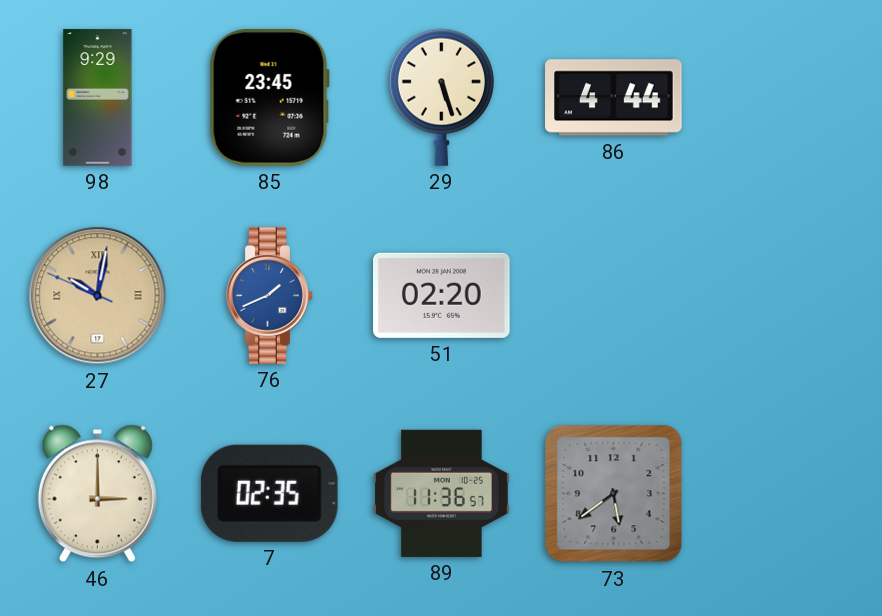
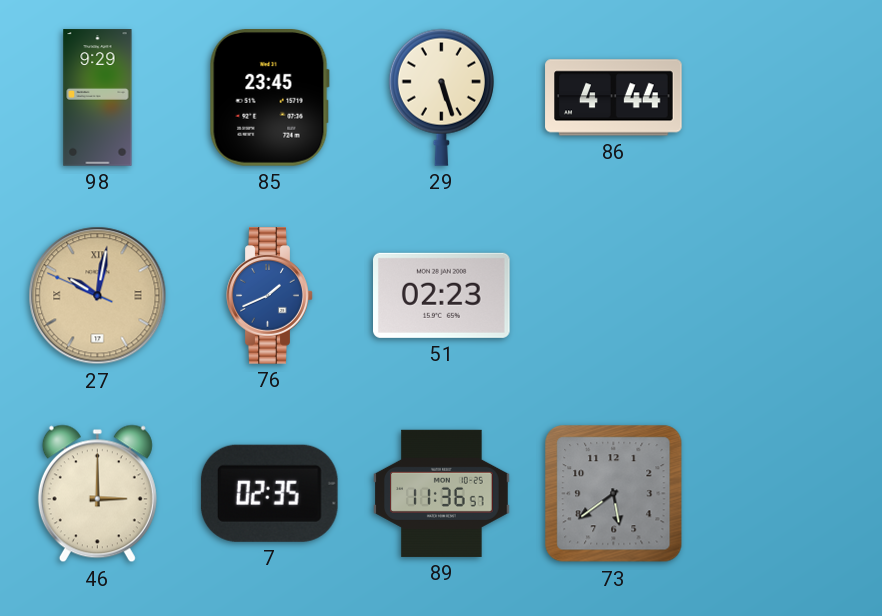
51: 02:20 -> 02:23 (442, 295)
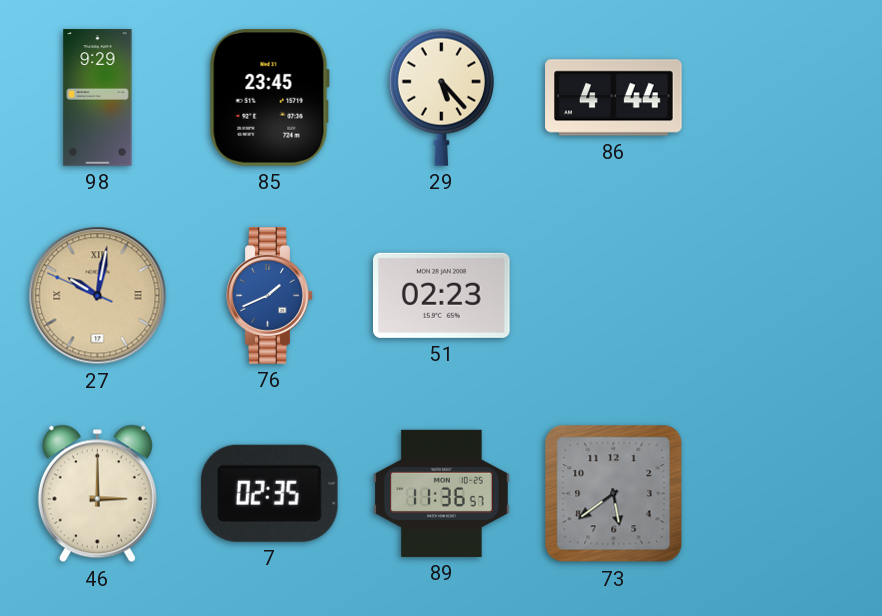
29: 5:27 -> 5:23 (441, 97)
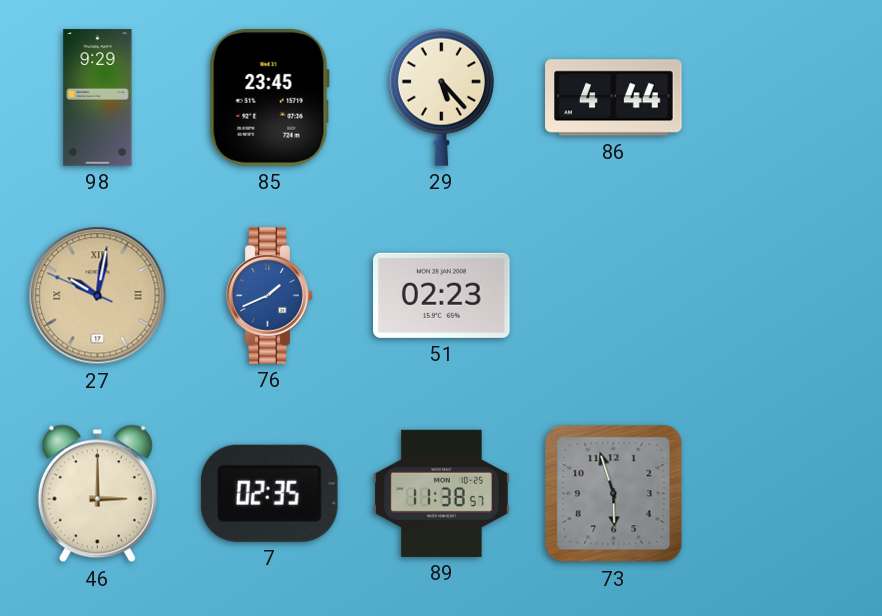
89: 11:36 -> 11:38 (442, 493)
73: 5:39 -> 5:57 (614, 494)
